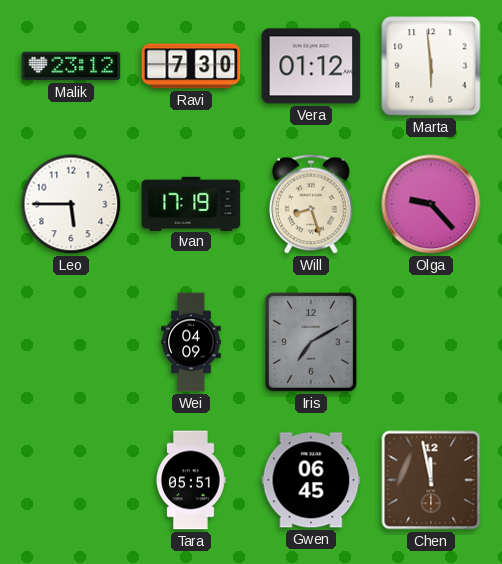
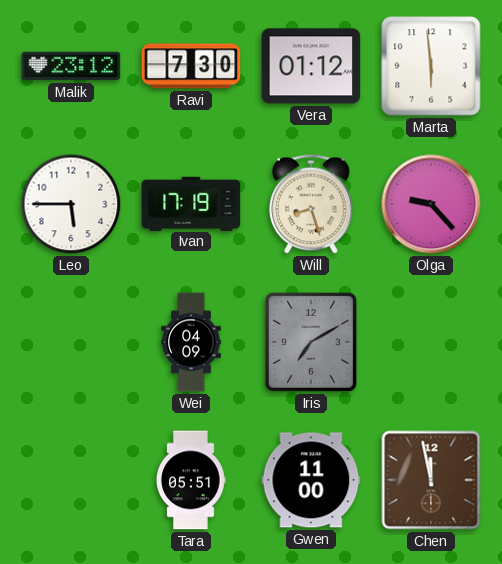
Gwen: 06:45 -> 11:00 (311, 480)
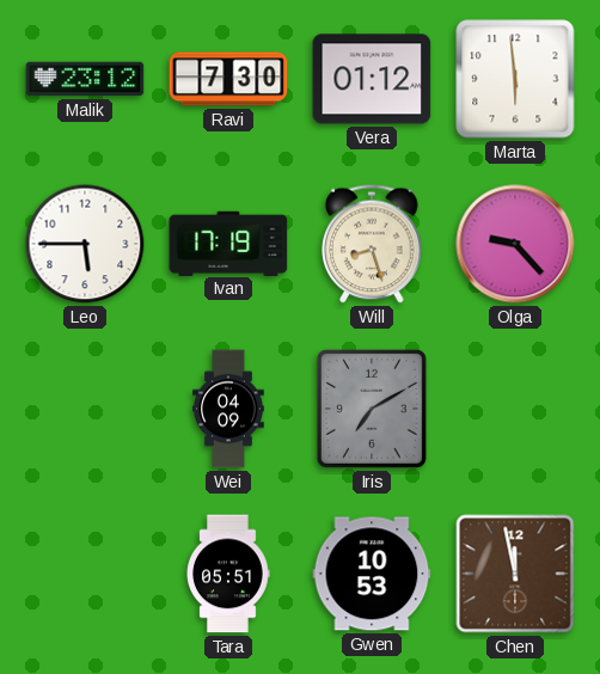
Gwen: 11:00 -> 10:53 (372, 574)
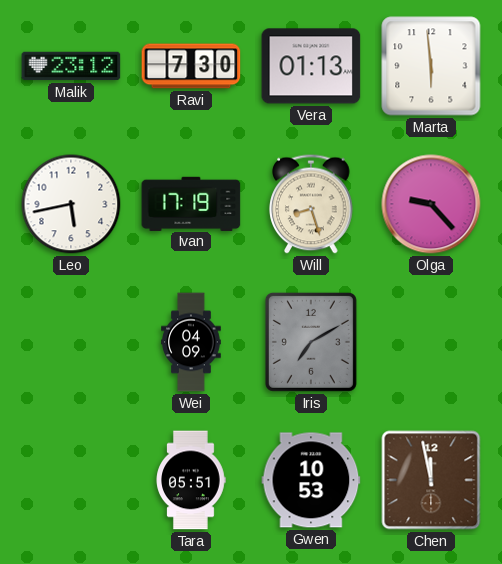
Vera: 01:12 -> 01:13 (311, 66)
Leo: 5:45 -> 5:43 (71, 204)
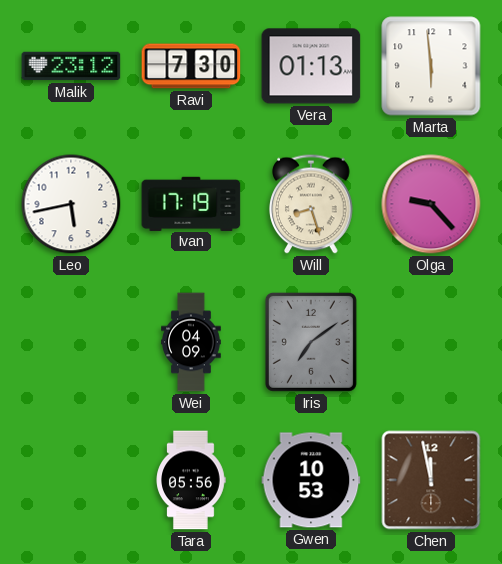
Iris: 7:10 -> 7:09 (311, 342)
Tara: 05:51 -> 05:56 (191, 480)
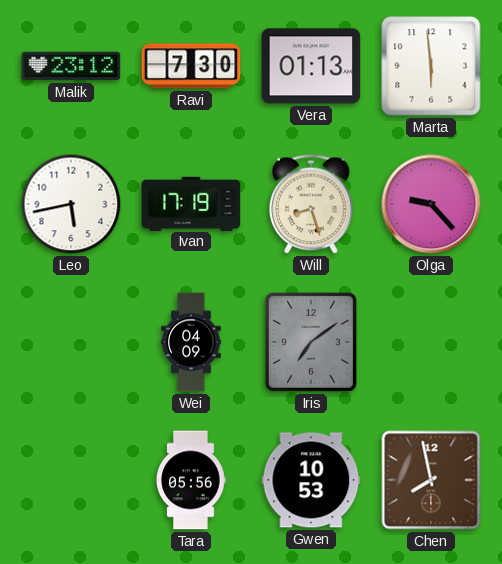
Chen: 11:58 -> 7:58 (431, 480)
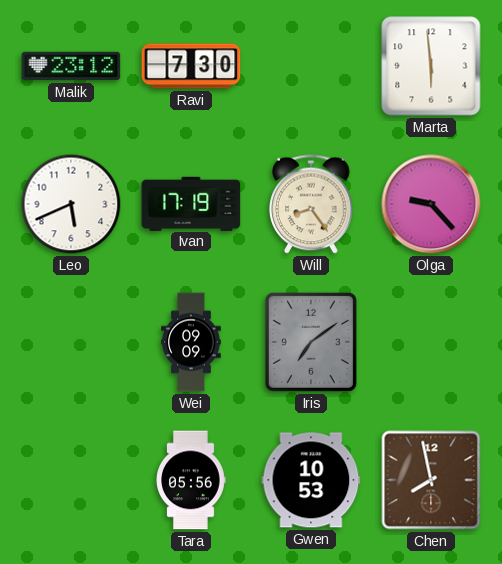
Vera: 01:13 -> none (311, 66)
Leo: 5:43 -> 5:41 (71, 204)
Will: 8:27 -> 8:24 (311, 204)
Wei: 04:09 -> 09:09 (191, 342)
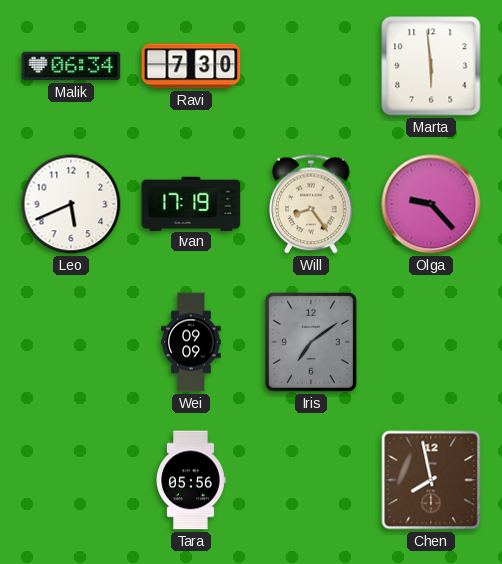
Malik: 23:12 -> 06:34 (71, 66)
Gwen: 10:53 -> none (311, 480)
